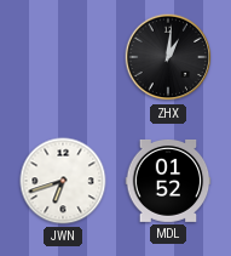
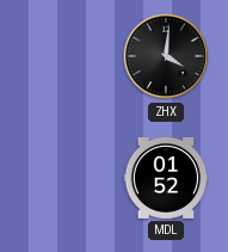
ZHX: 1:01 -> 4:01 (166, 56)
JWN: 6:42 -> none (63, 181)
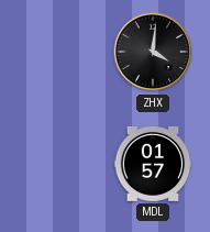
MDL: 01:52 -> 01:57 (153, 164)
